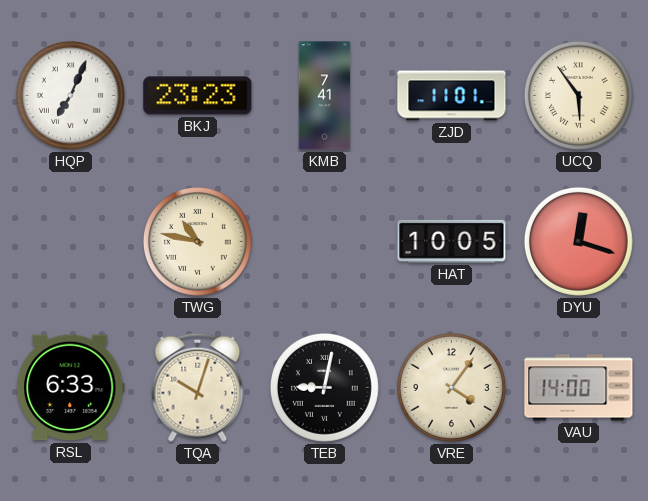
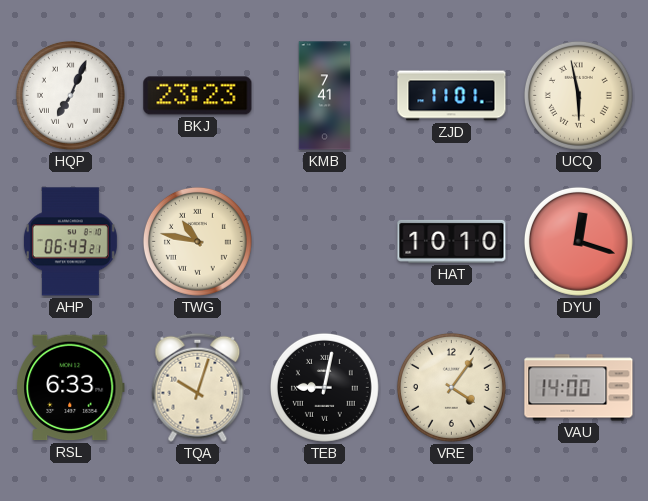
UCQ: 5:54 -> 5:58 (578, 95)
AHP: none -> 06:43 (70, 242)
HAT: 10:05 -> 10:10 (452, 241)
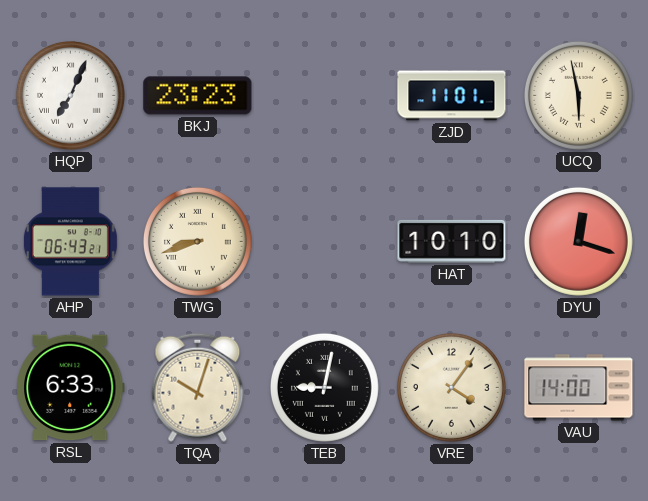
KMB: 7:41 -> none (325, 96)
TWG: 10:47 -> 8:42 (197, 241)
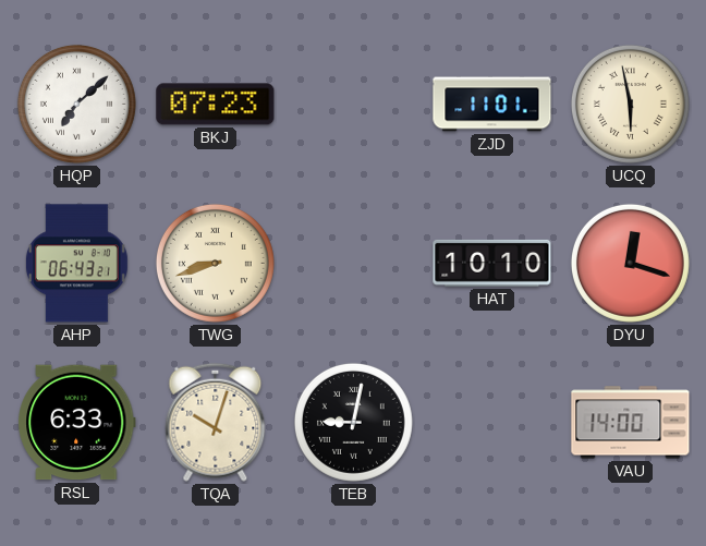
HQP: 7:04 -> 7:08 (76, 104)
BKJ: 23:23 -> 07:23 (216, 105)
VRE: 4:06 -> none (451, 387)
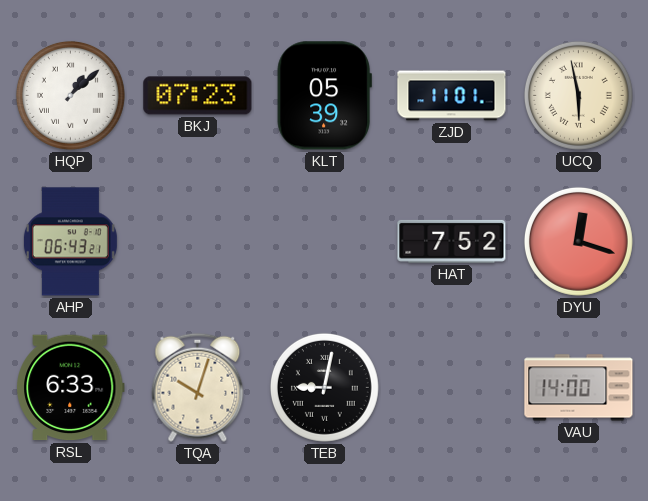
HQP: 7:08 -> 1:08 (70, 95)
KLT: none -> 05:39 (324, 96)
TWG: 8:42 -> none (215, 263)
HAT: 10:10 -> 7:52 (452, 241)
